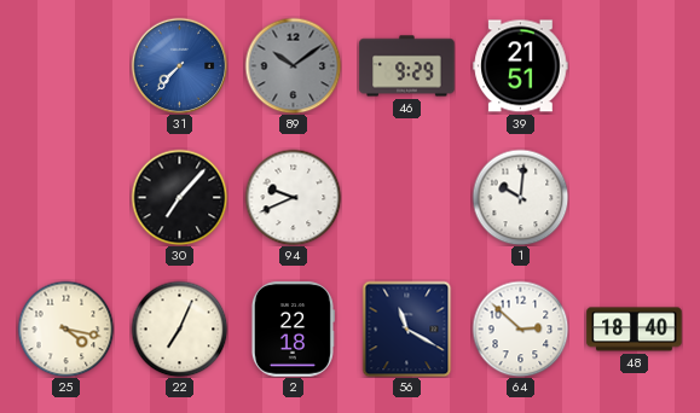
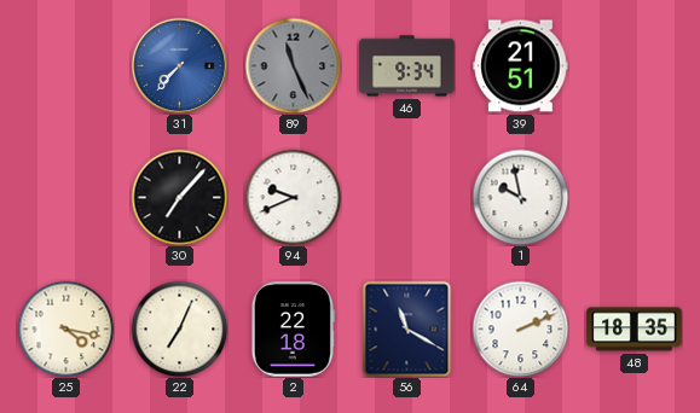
89: 10:09 -> 11:26 (293, 65)
46: 9:29 -> 9:34 (407, 66)
1: 10:01 -> 9:58 (520, 197)
64: 2:52 -> 2:11 (520, 328)
48: 18:40 -> 18:35 (635, 330)
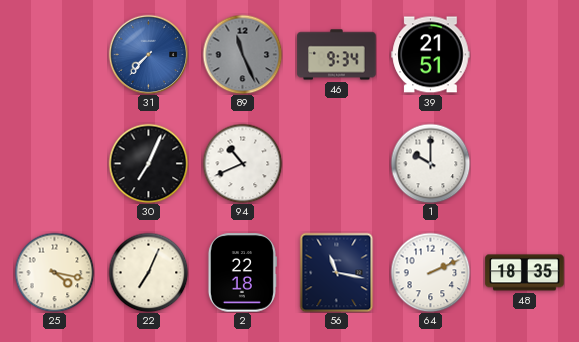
30: 7:07 -> 7:04 (148, 163)
94: 9:41 -> 10:41 (242, 163)
1: 9:58 -> 10:00 (430, 163)
56: 11:20 -> 11:17 (337, 272)
